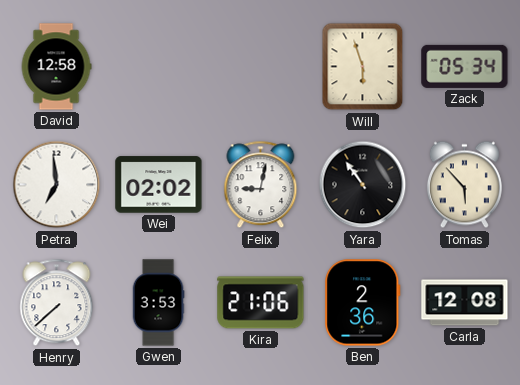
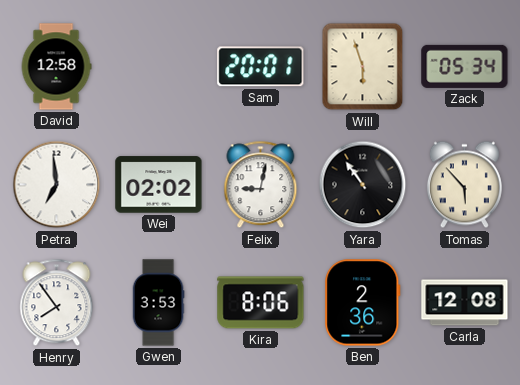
Sam: none -> 20:01 (261, 67)
Henry: 7:38 -> 7:54 (57, 303)
Kira: 21:06 -> 8:06 (261, 303)
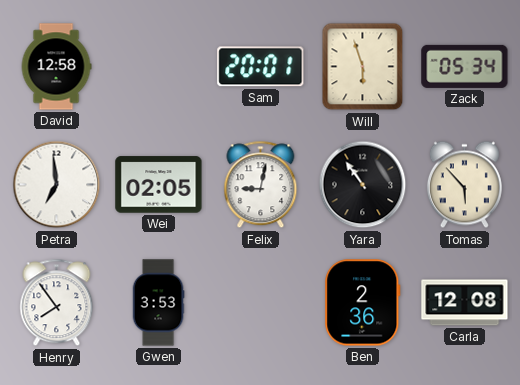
Wei: 02:02 -> 02:05 (159, 185)
Kira: 8:06 -> none (261, 303)
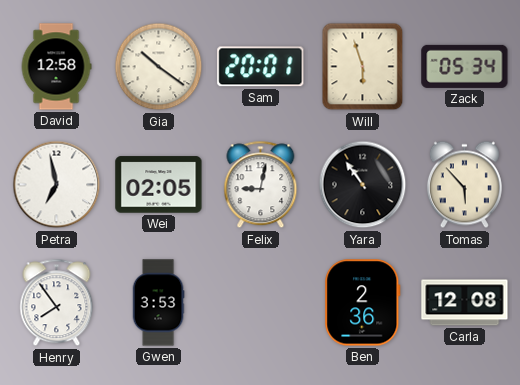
Gia: none -> 10:21 (159, 67)
Petra: 6:59 -> 6:58 (57, 185)
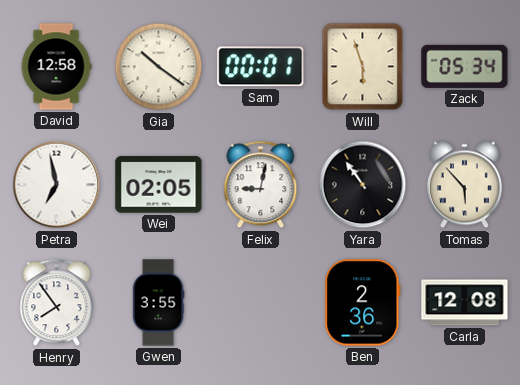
Sam: 20:01 -> 00:01 (261, 67)
Gwen: 3:53 -> 3:55 (158, 303)
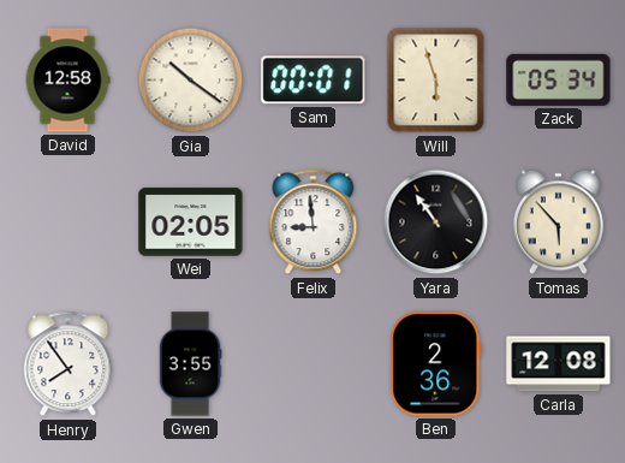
Petra: 6:58 -> none (57, 185)
Felix: 9:02 -> 8:59 (314, 222)
